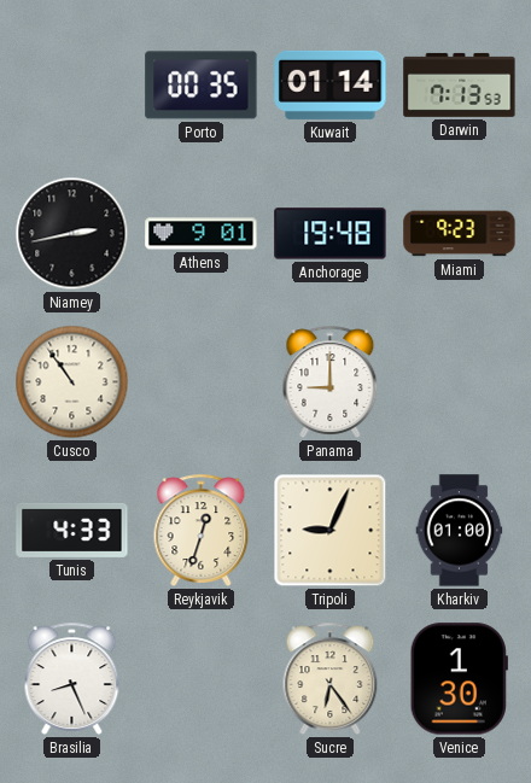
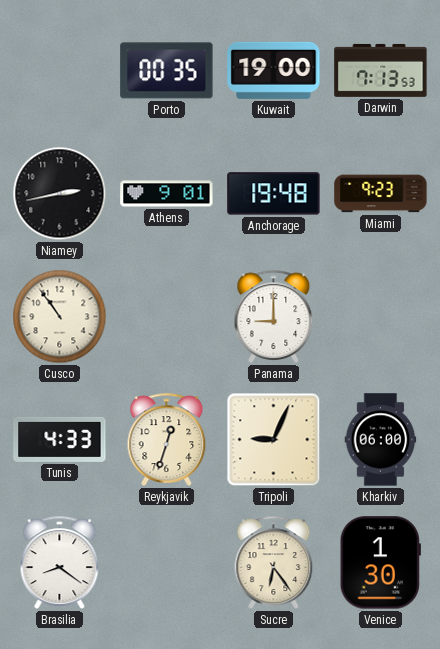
Kuwait: 01:14 -> 19:00 (274, 70)
Kharkiv: 01:00 -> 06:00 (381, 440)
Brasilia: 8:26 -> 8:21 (60, 562)
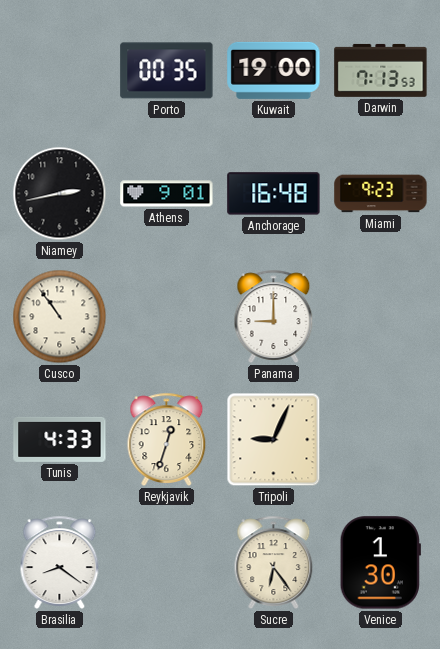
Anchorage: 19:48 -> 16:48 (274, 194)
Kharkiv: 06:00 -> none (381, 440)
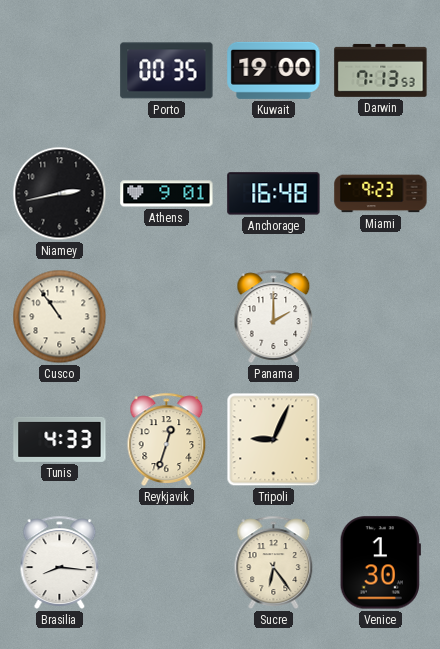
Panama: 9:00 -> 2:00 (274, 316)
Brasilia: 8:21 -> 8:16 (60, 562)
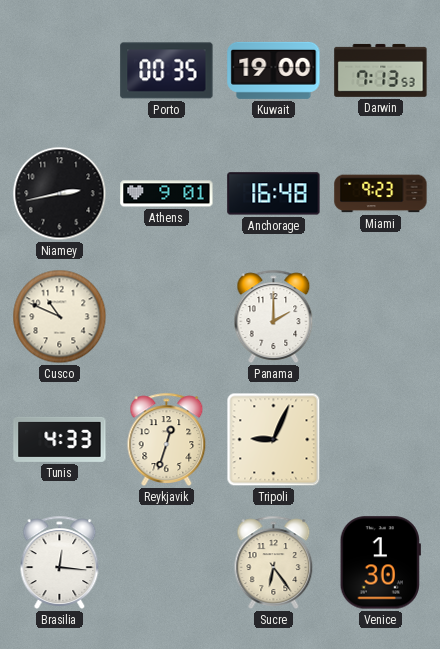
Cusco: 10:54 -> 10:49 (60, 317)
Brasilia: 8:16 -> 12:16 (60, 562)
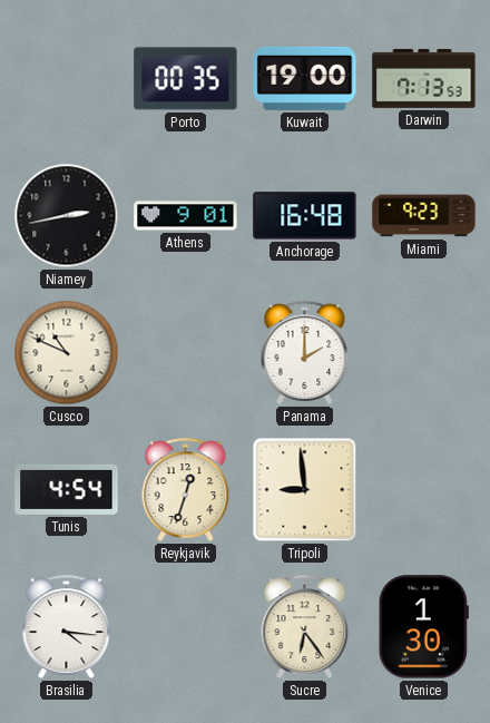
Tunis: 4:33 -> 4:54 (67, 489)
Tripoli: 9:04 -> 8:59 (305, 490)
Brasilia: 12:16 -> 4:16 (67, 626)
